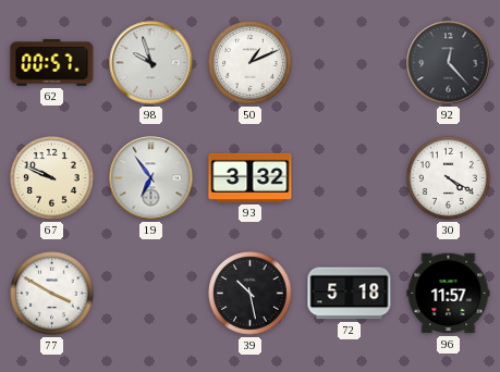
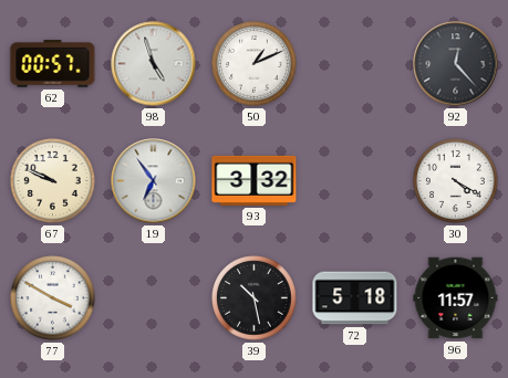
98: 9:57 -> 4:57 (154, 64)
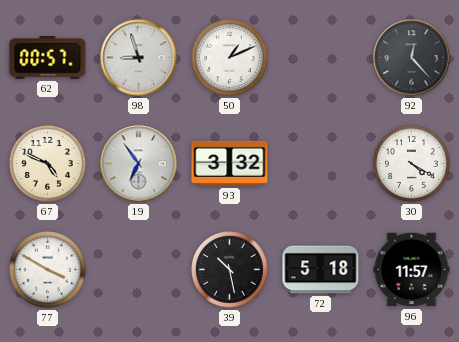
98: 4:57 -> 8:57 (139, 58)
67: 9:49 -> 4:49 (48, 164)
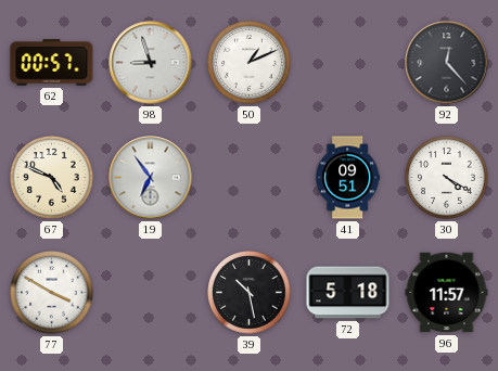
93: 3:32 -> none (230, 163)
41: none -> 09:51 (348, 178)
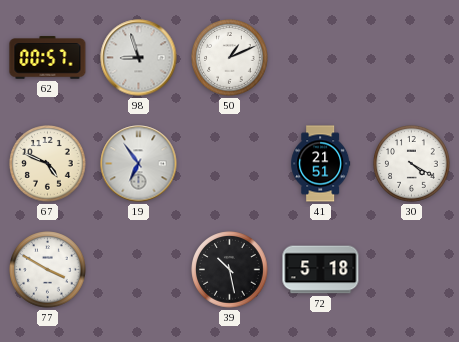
92: 12:23 -> none (447, 63)
41: 09:51 -> 21:51 (321, 164)
96: 11:57 -> none (447, 293)
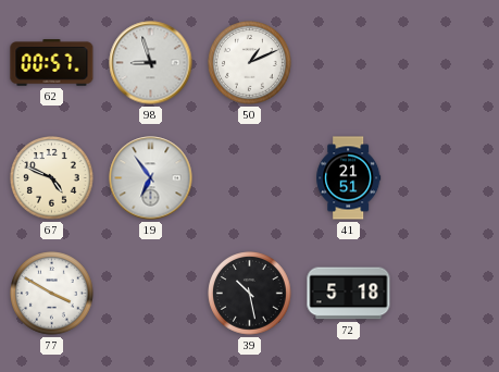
30: 4:20 -> none (412, 164)
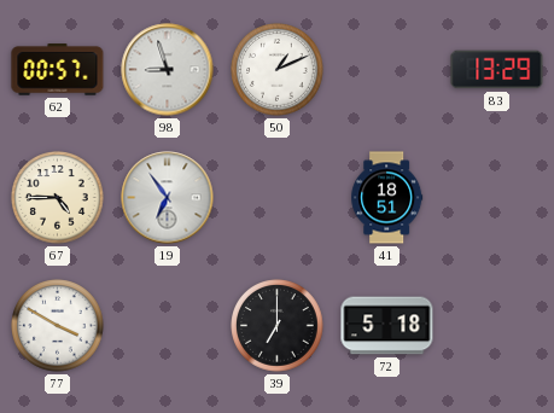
83: none -> 13:29 (497, 70)
67: 4:49 -> 4:45 (58, 198)
41: 21:51 -> 18:51 (387, 198)
39: 10:28 -> 7:00 (278, 326)
